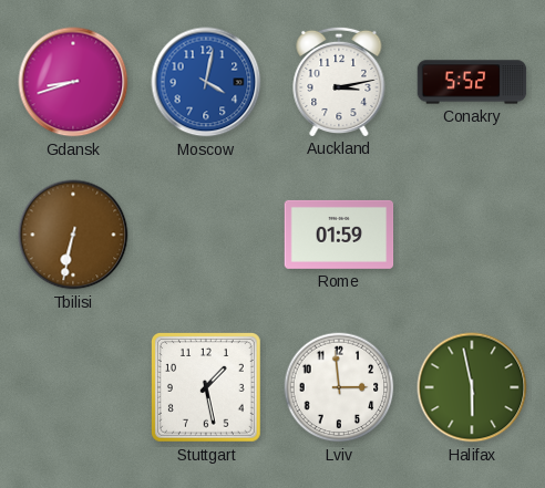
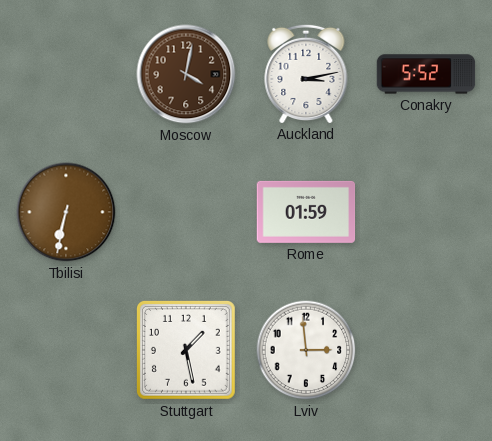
Gdansk: 8:42 -> none (73, 82)
Moscow dial: blue -> brown (186, 74)
Halifax: 5:58 -> none (472, 387)
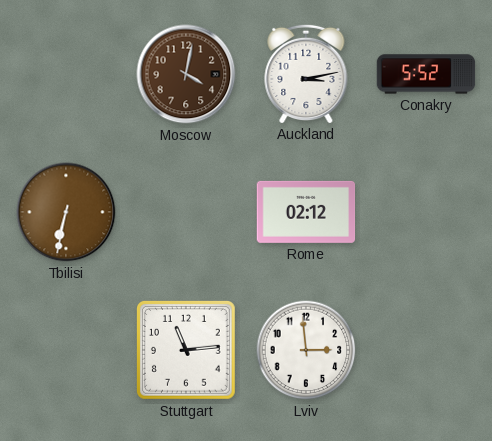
Rome: 01:59 -> 02:12 (306, 212)
Stuttgart: 1:28 -> 11:14 (186, 350)
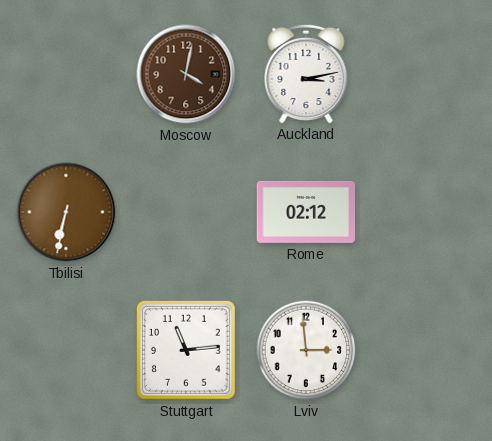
Conakry: 5:52 -> none (426, 74)
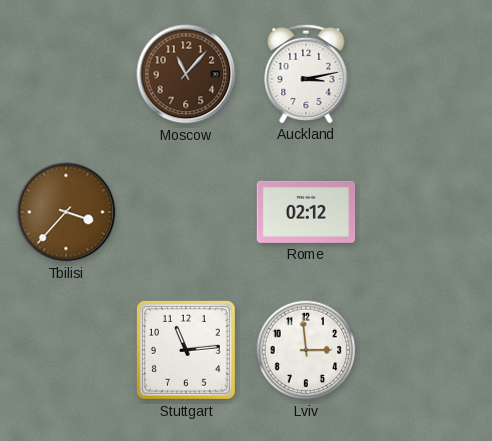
Moscow: 4:02 -> 11:07 (186, 74)
Tbilisi: 6:32 -> 3:37 (66, 212)
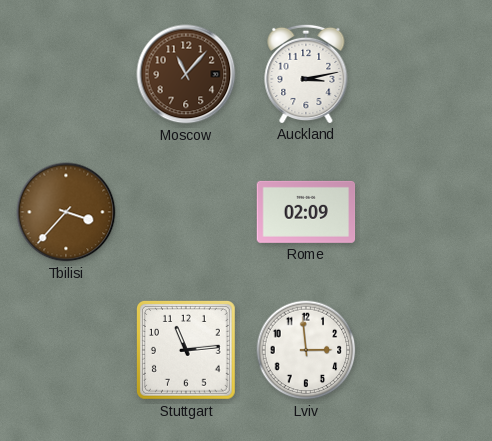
Rome: 02:12 -> 02:09 (306, 212)
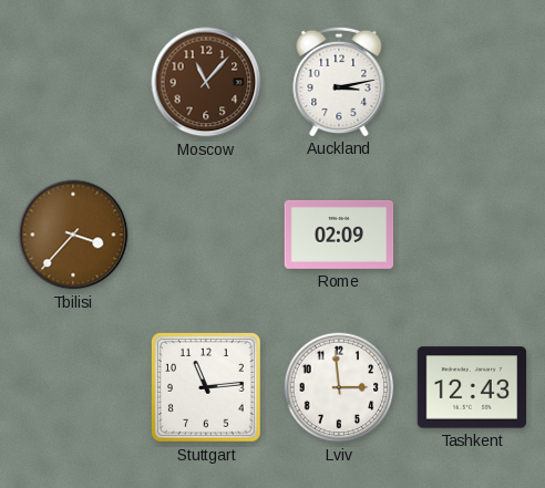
Tashkent: none -> 12:43 (472, 387)
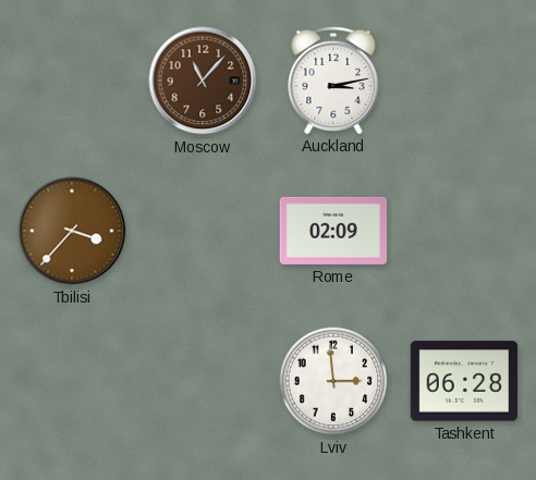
Stuttgart: 11:14 -> none (206, 387)
Tashkent: 12:43 -> 06:28 (464, 381)
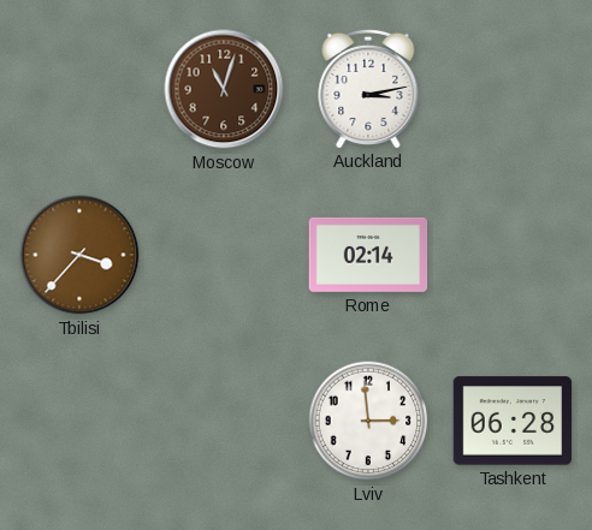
Moscow: 11:07 -> 11:03 (224, 89)
Rome: 02:09 -> 02:14 (368, 255)
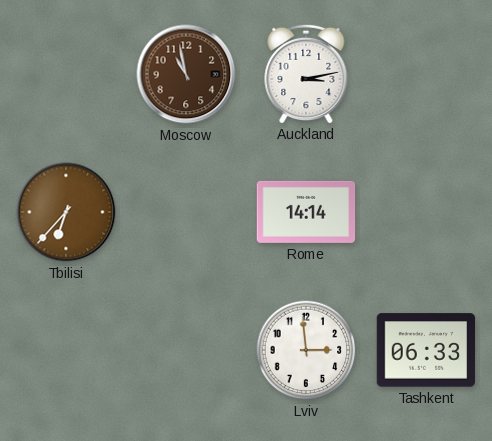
Moscow: 11:03 -> 10:58 (186, 74)
Tbilisi: 3:37 -> 6:37 (66, 212)
Rome: 02:14 -> 14:14 (306, 212)
Tashkent: 06:28 -> 06:33 (426, 350)
